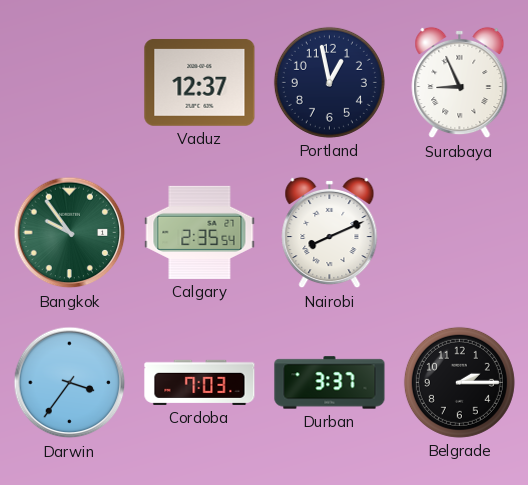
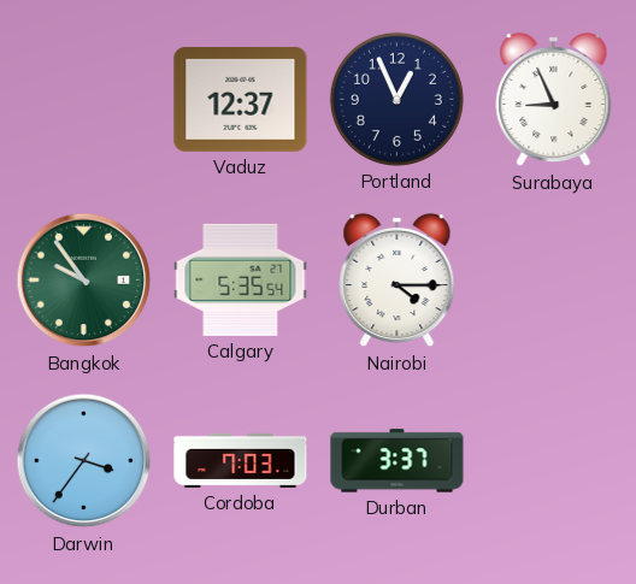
Portland: 12:58 -> 12:56 (396, 99)
Calgary: 2:35 -> 5:35 (241, 279)
Nairobi: 8:11 -> 4:15 (397, 281)
Belgrade: 2:15 -> none (459, 382)
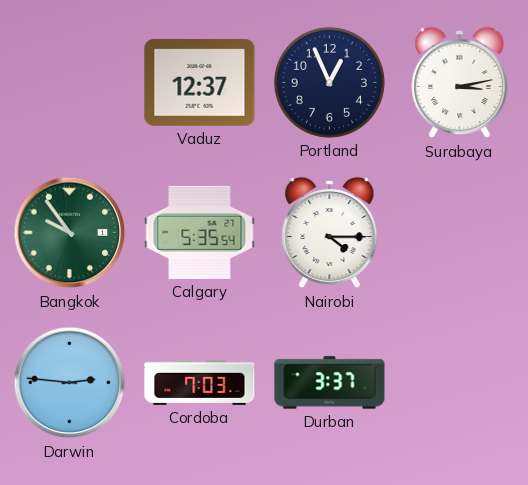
Surabaya: 8:56 -> 3:13 (460, 83)
Darwin: 3:36 -> 2:46 (70, 383)
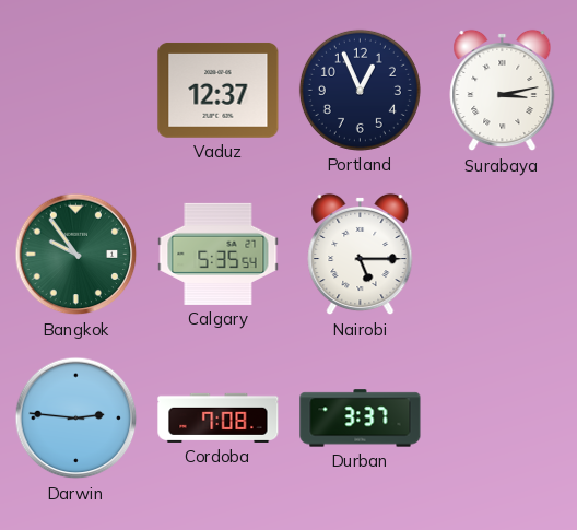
Nairobi: 4:15 -> 5:15 (361, 255)
Cordoba: 7:03 -> 7:08 (219, 417)
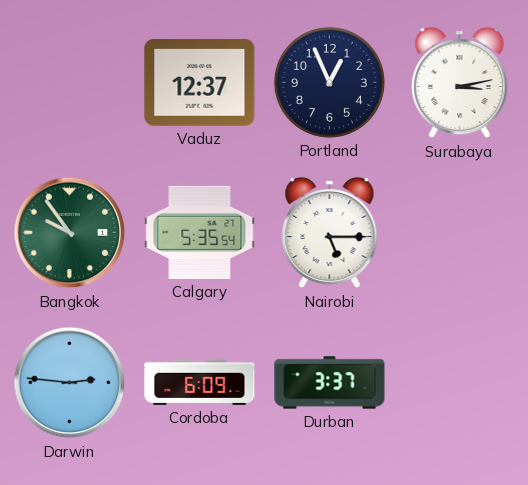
Cordoba: 7:08 -> 6:09 (200, 382)
